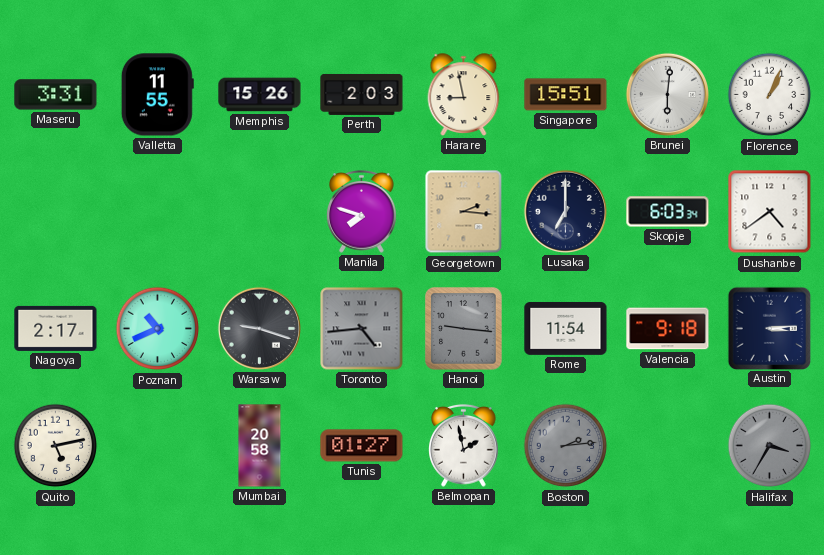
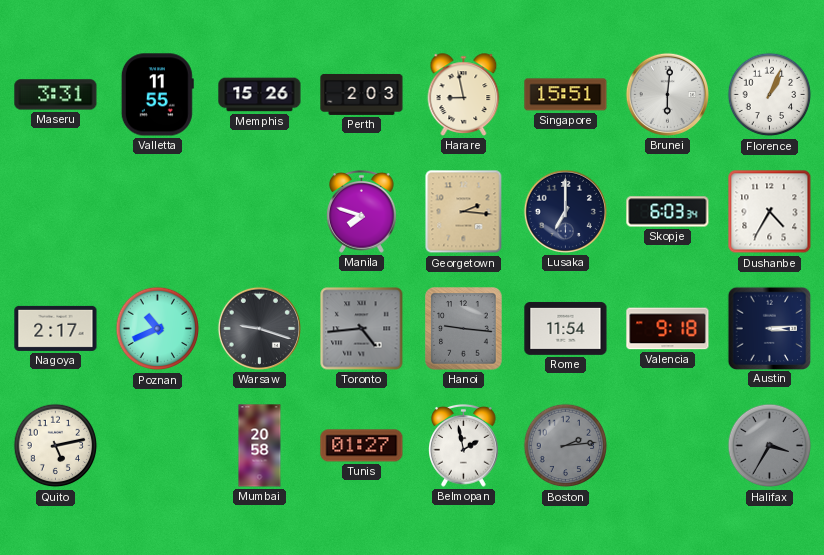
Dushanbe: 4:39 -> 4:35 (770, 212)
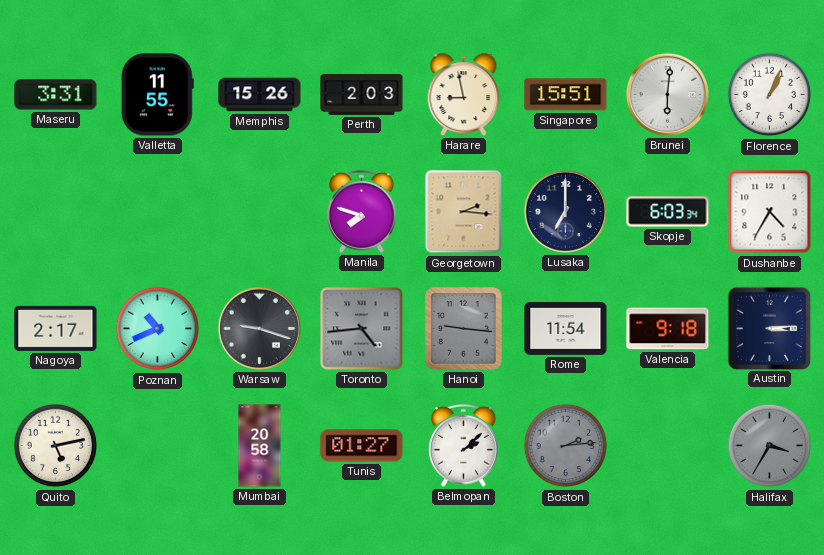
Belmopan: 1:58 -> 2:08 (464, 446)
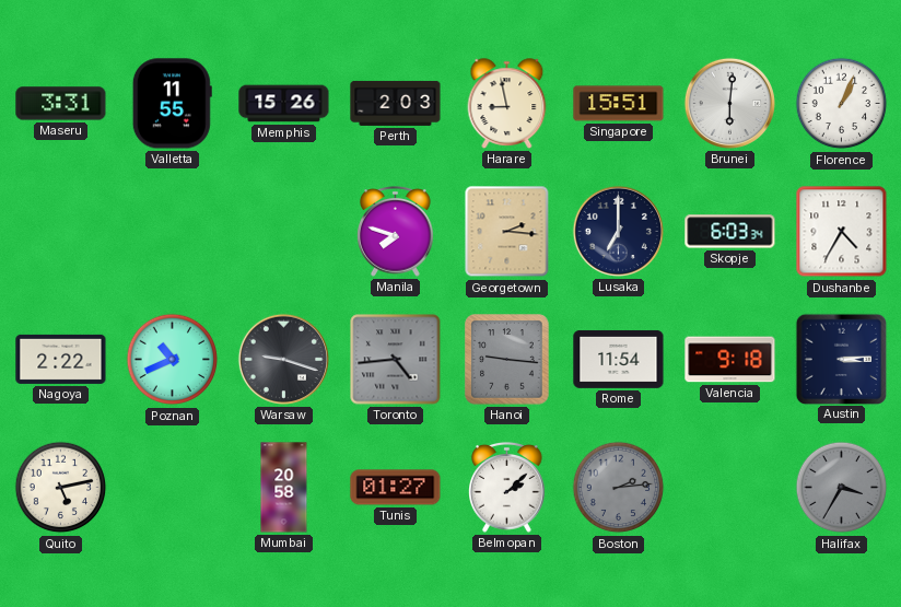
Nagoya: 2:17 -> 2:22 (61, 359)
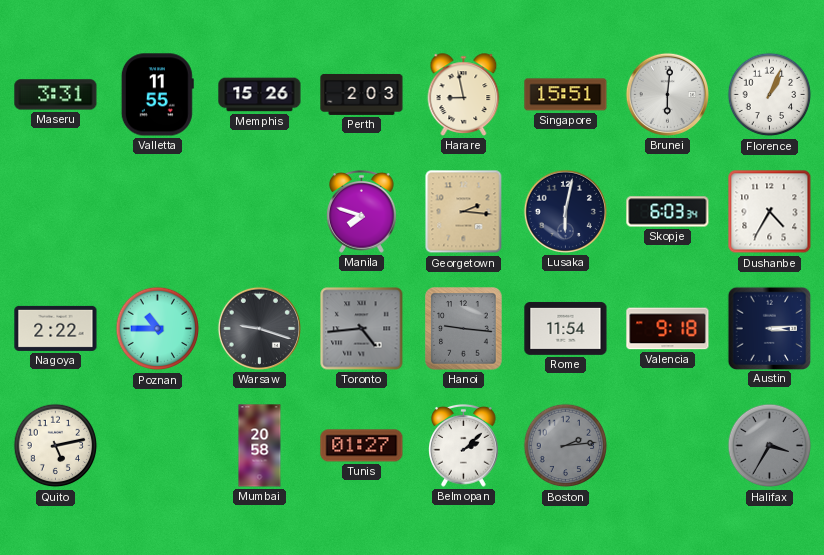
Lusaka: 7:00 -> 6:02 (565, 211)
Poznan: 10:41 -> 10:45 (158, 329)
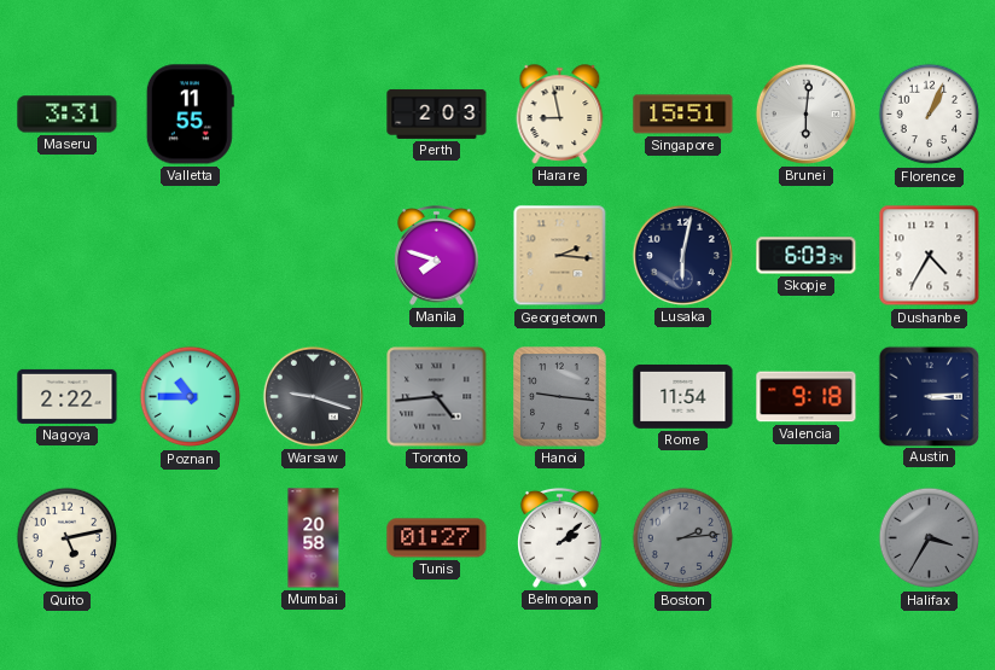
Memphis: 15:26 -> none (260, 95)
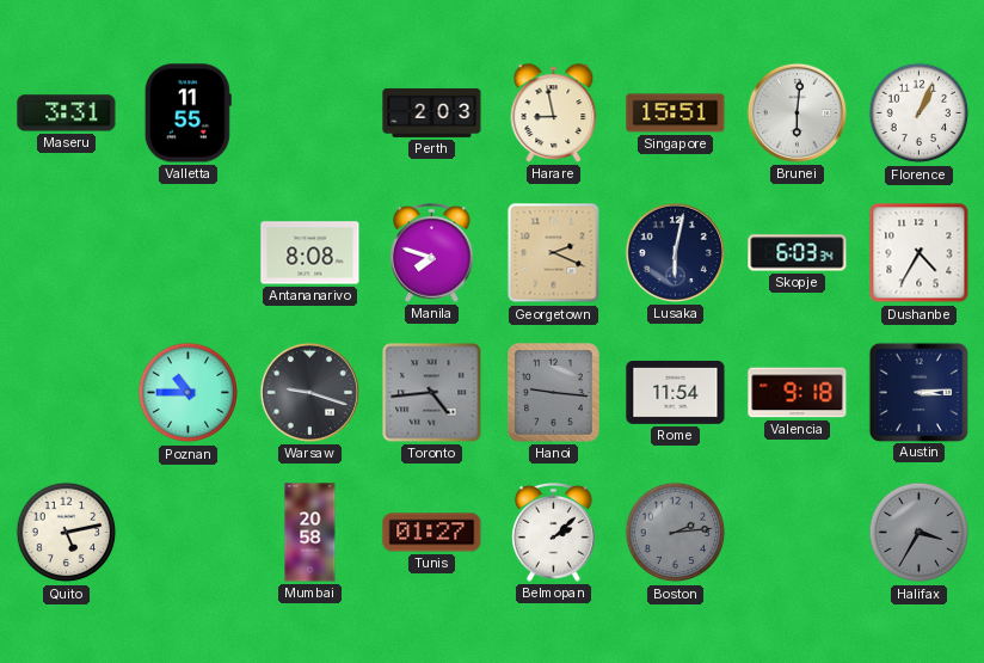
Antananarivo: none -> 8:08 (310, 253)
Georgetown: 2:16 -> 2:19 (554, 253)
Nagoya: 2:22 -> none (68, 396)
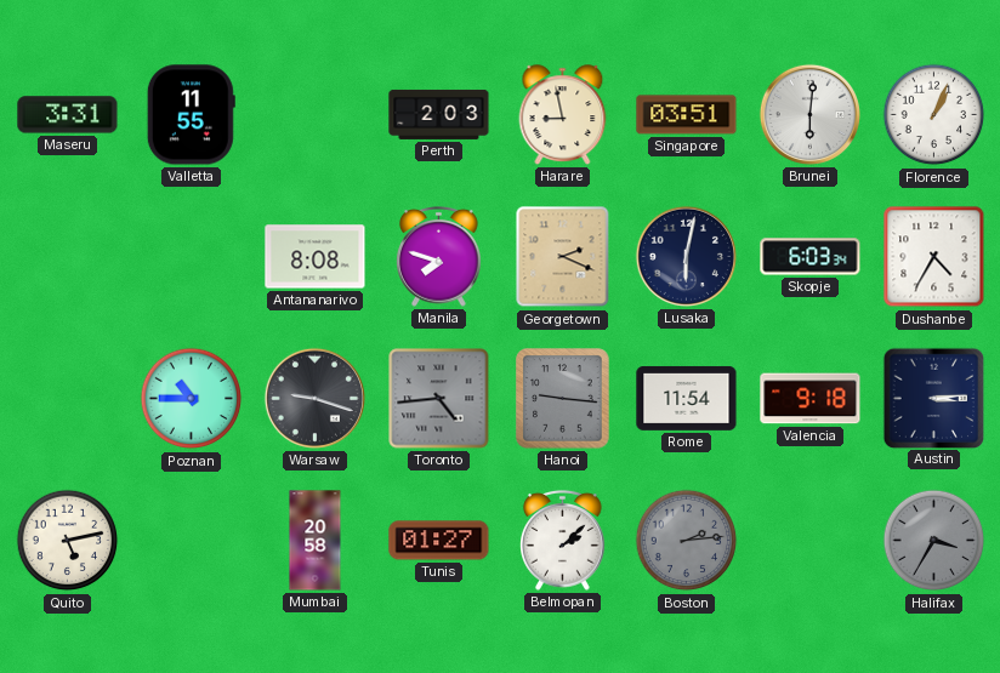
Singapore: 15:51 -> 03:51 (687, 115)
